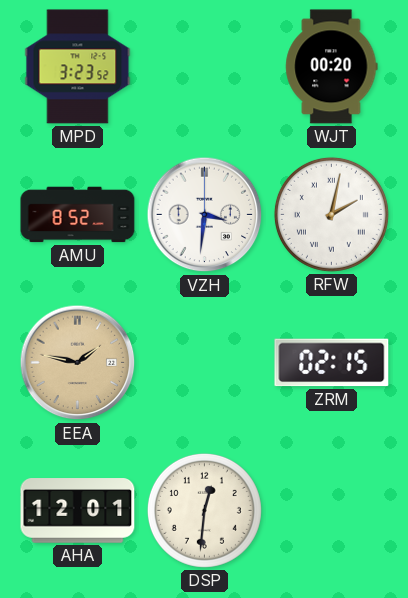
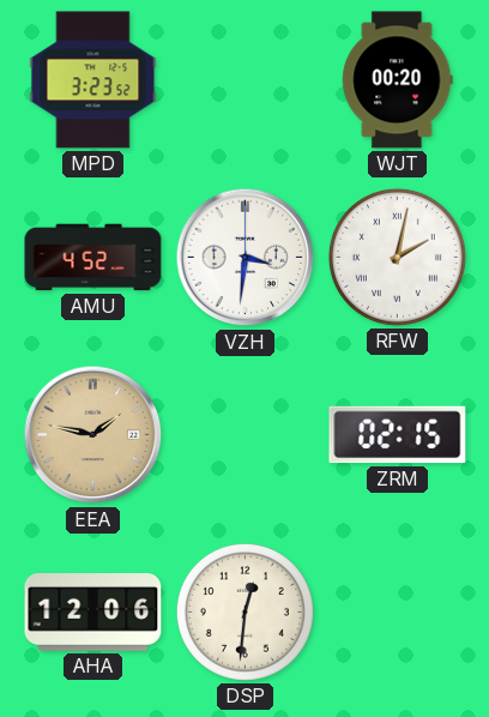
AMU: 8:52 -> 4:52 (93, 258)
AHA: 12:01 -> 12:06 (93, 613)
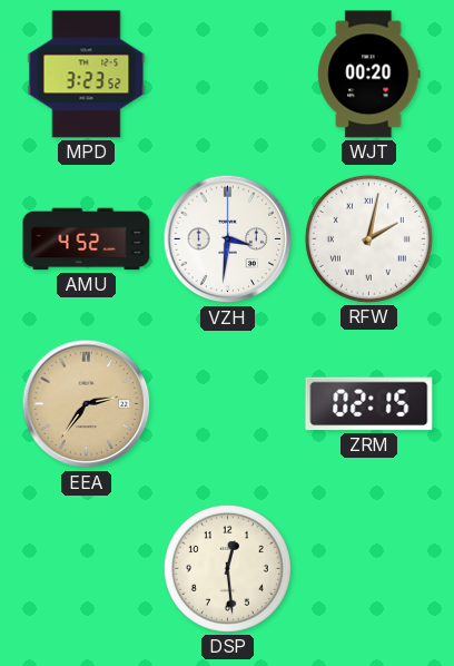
EEA: 1:47 -> 2:36 (87, 404)
AHA: 12:06 -> none (93, 613)
DSP: 12:31 -> 12:29 (227, 568)
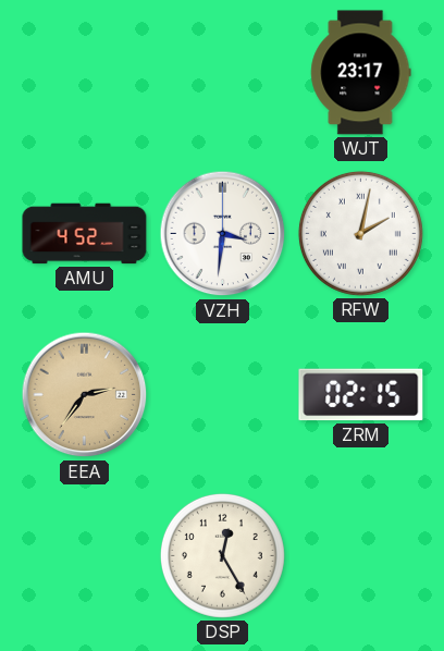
MPD: 3:23 -> none (87, 75)
WJT: 00:20 -> 23:17 (361, 73)
DSP: 12:29 -> 12:25 (222, 555)
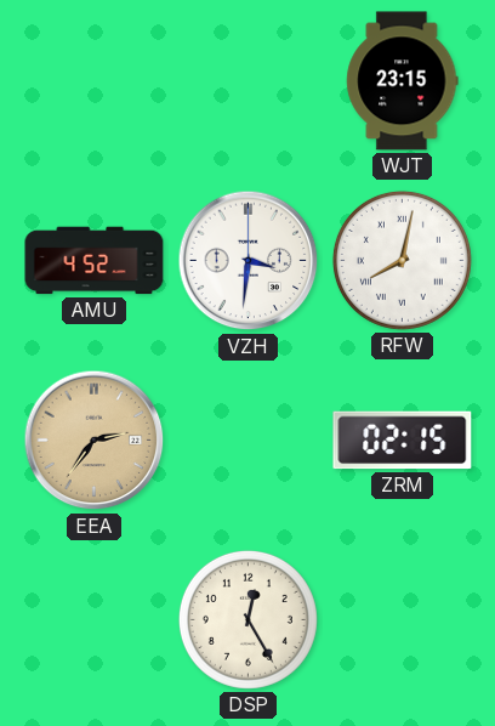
WJT: 23:17 -> 23:15 (403, 81)
RFW: 2:02 -> 8:02 (402, 260)
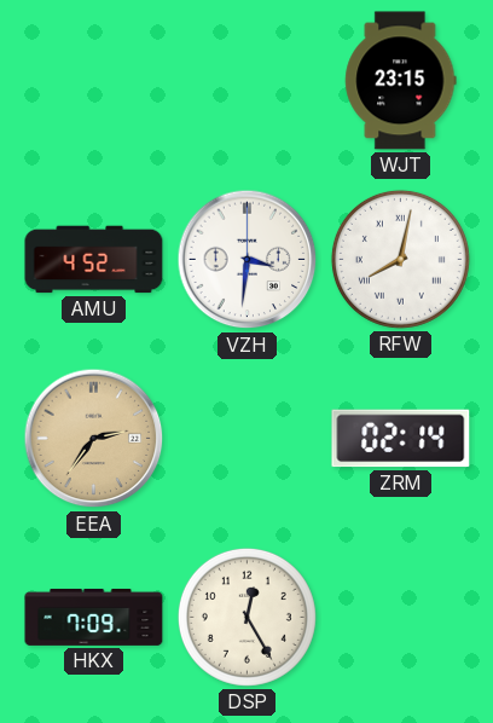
ZRM: 02:15 -> 02:14 (401, 439)
HKX: none -> 7:09 (94, 617)
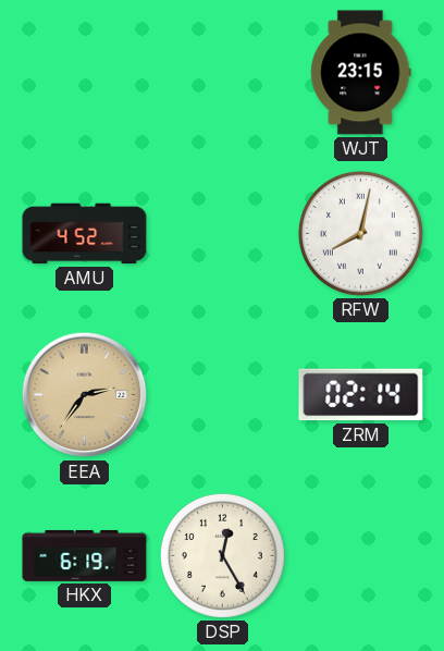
VZH: 3:31 -> none (248, 260)
HKX: 7:09 -> 6:19 (85, 555)
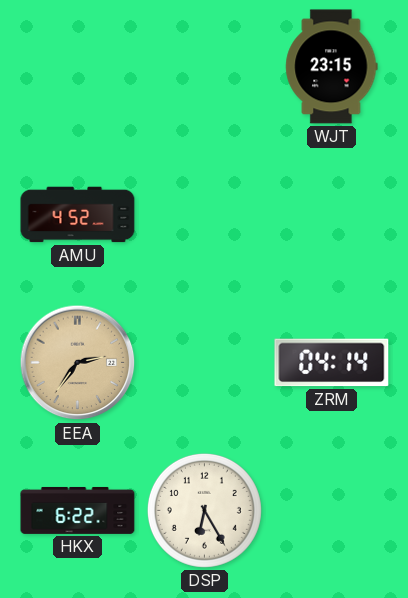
RFW: 8:02 -> none (360, 233)
ZRM: 02:14 -> 04:14 (332, 363)
HKX: 6:19 -> 6:22 (78, 510)
DSP: 12:25 -> 6:25 (204, 510)
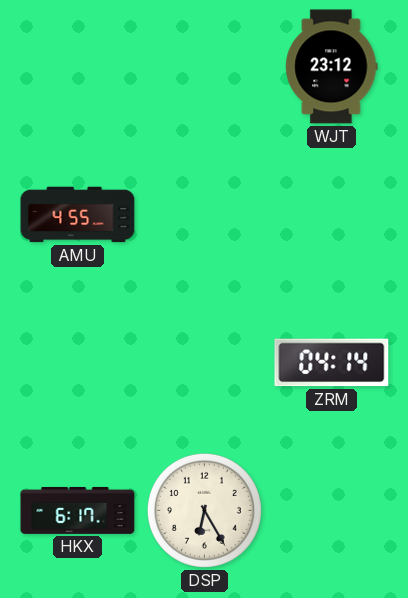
WJT: 23:15 -> 23:12 (332, 67)
AMU: 4:52 -> 4:55 (78, 215)
EEA: 2:36 -> none (78, 363)
HKX: 6:22 -> 6:17 (78, 510)
